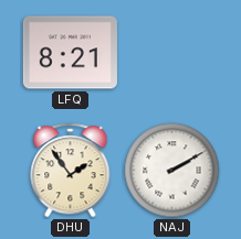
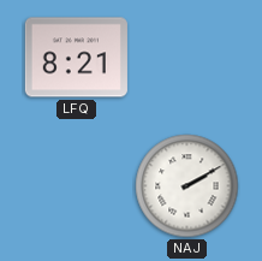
DHU: 1:54 -> none (71, 171)
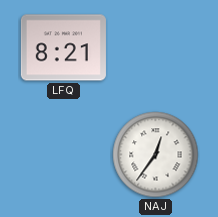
NAJ: 2:10 -> 12:36 (156, 155)
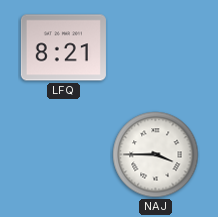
NAJ: 12:36 -> 3:45 (156, 155)
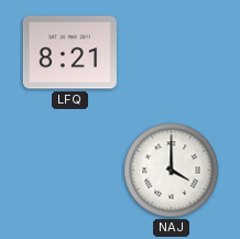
NAJ: 3:45 -> 4:00 (172, 171)
